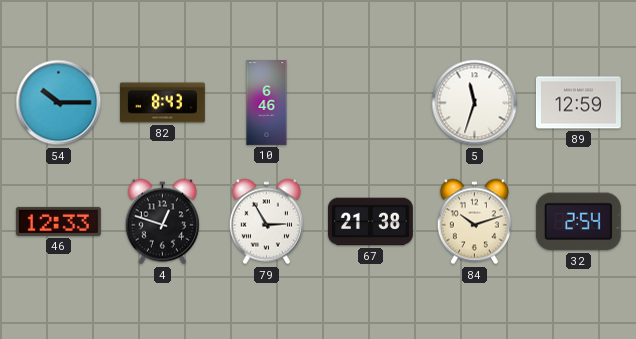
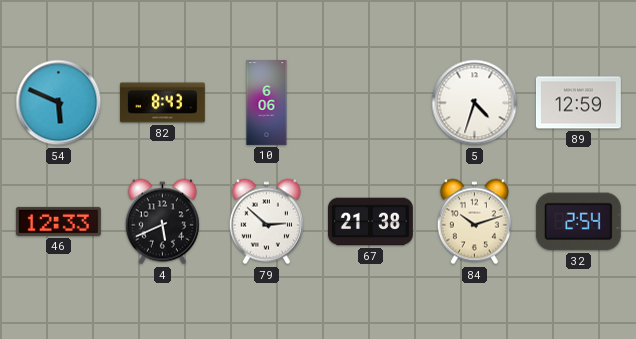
54: 10:15 -> 5:49 (59, 103)
10: 6:46 -> 6:06 (267, 103)
5: 11:33 -> 4:33 (475, 103)
4: 12:48 -> 5:41 (162, 222)
79: 2:55 -> 2:52 (266, 222)
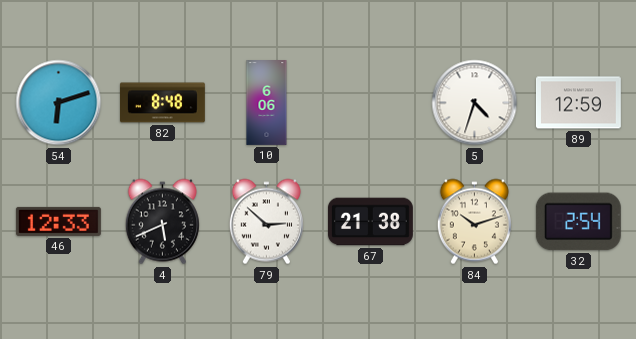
54: 5:49 -> 6:12 (59, 103)
82: 8:43 -> 8:48 (162, 103)
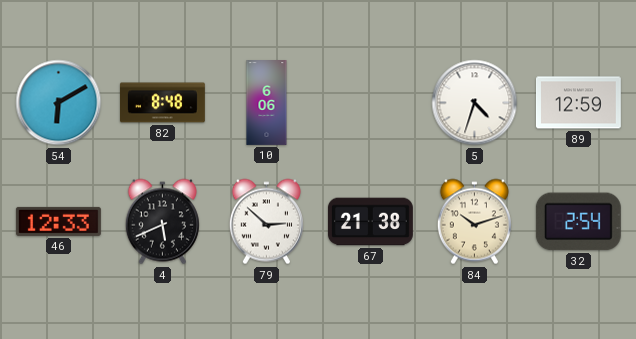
54: 6:12 -> 6:10 (59, 103)
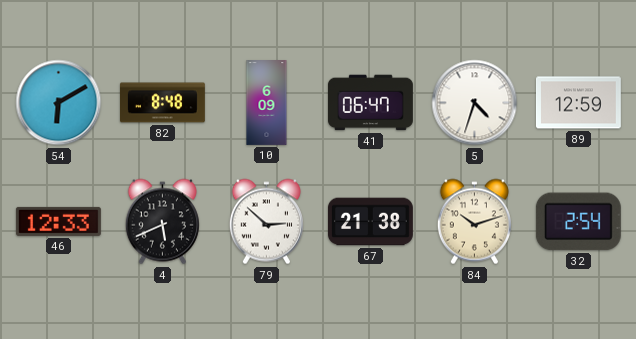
10: 6:06 -> 6:09 (267, 103)
41: none -> 06:47 (370, 103)
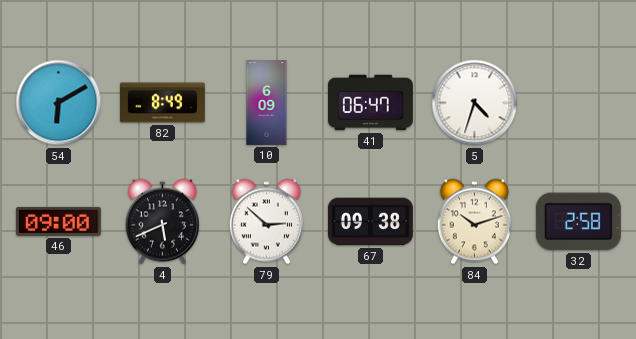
82: 8:48 -> 8:49 (162, 103)
89: 12:59 -> none (578, 103)
46: 12:33 -> 09:00 (58, 221)
67: 21:38 -> 09:38 (370, 222)
32: 2:54 -> 2:58 (578, 222)
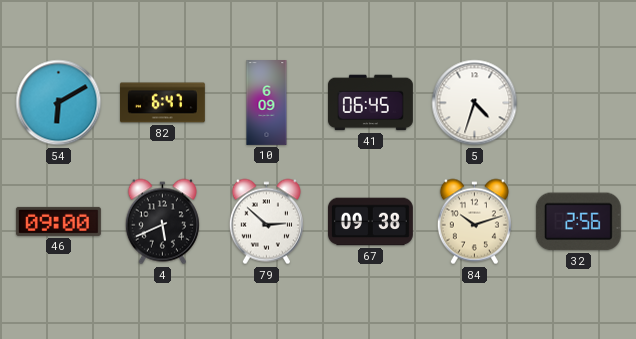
82: 8:49 -> 6:47 (162, 103)
41: 06:47 -> 06:45 (370, 103)
32: 2:58 -> 2:56 (578, 222)
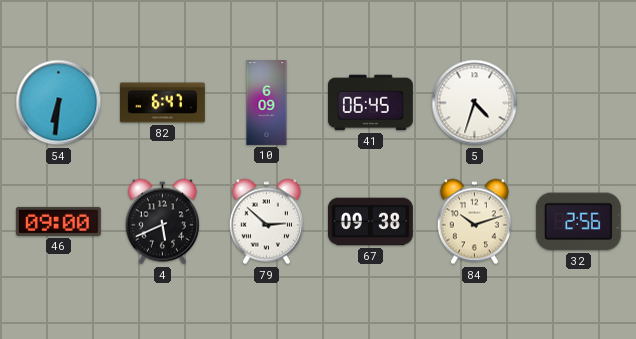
54: 6:10 -> 6:31 (59, 103)
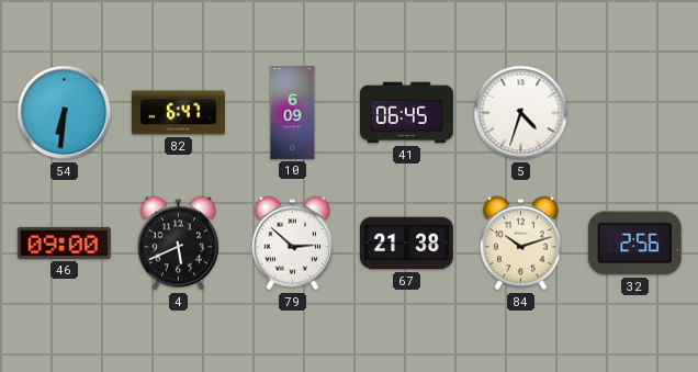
67: 09:38 -> 21:38 (406, 244)
